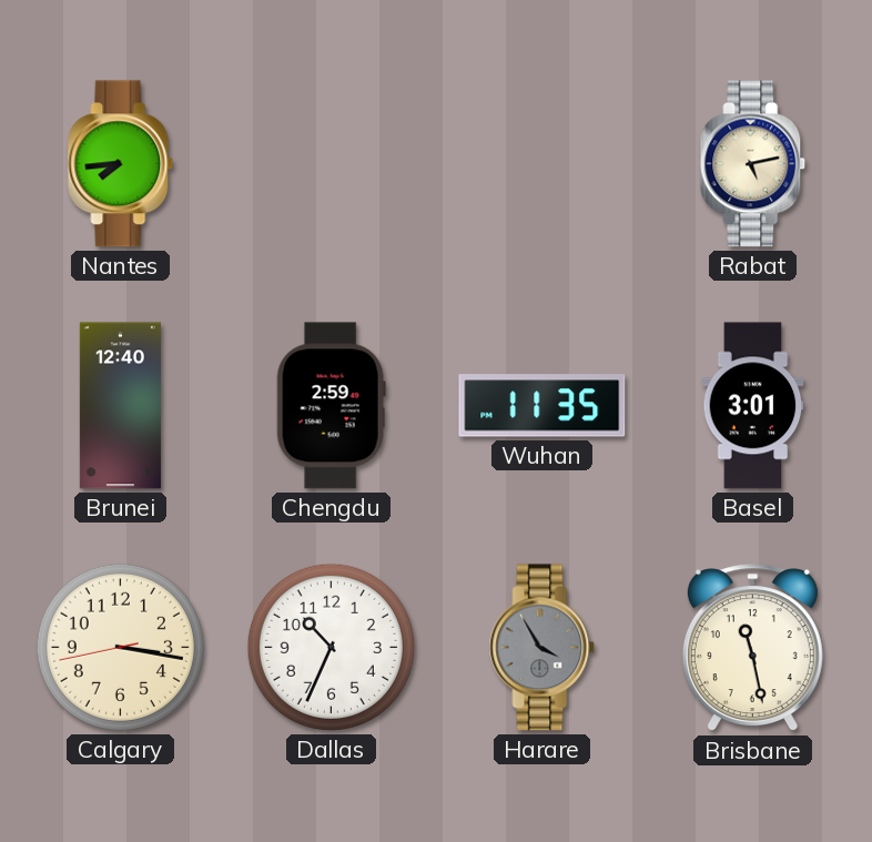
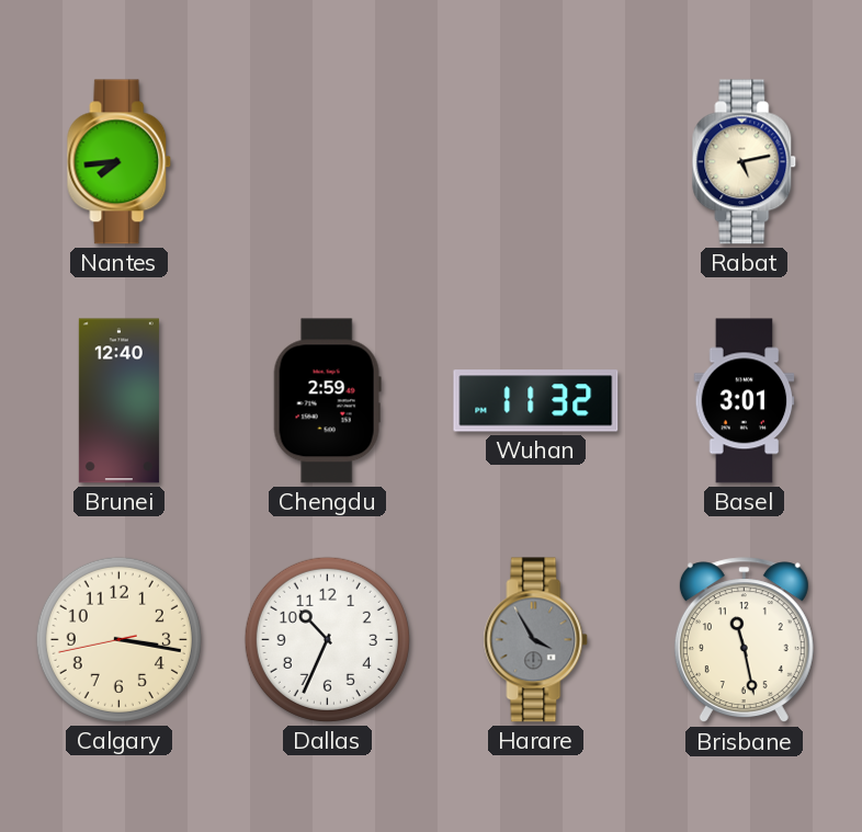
Wuhan: 11:35 -> 11:32 (536, 401)
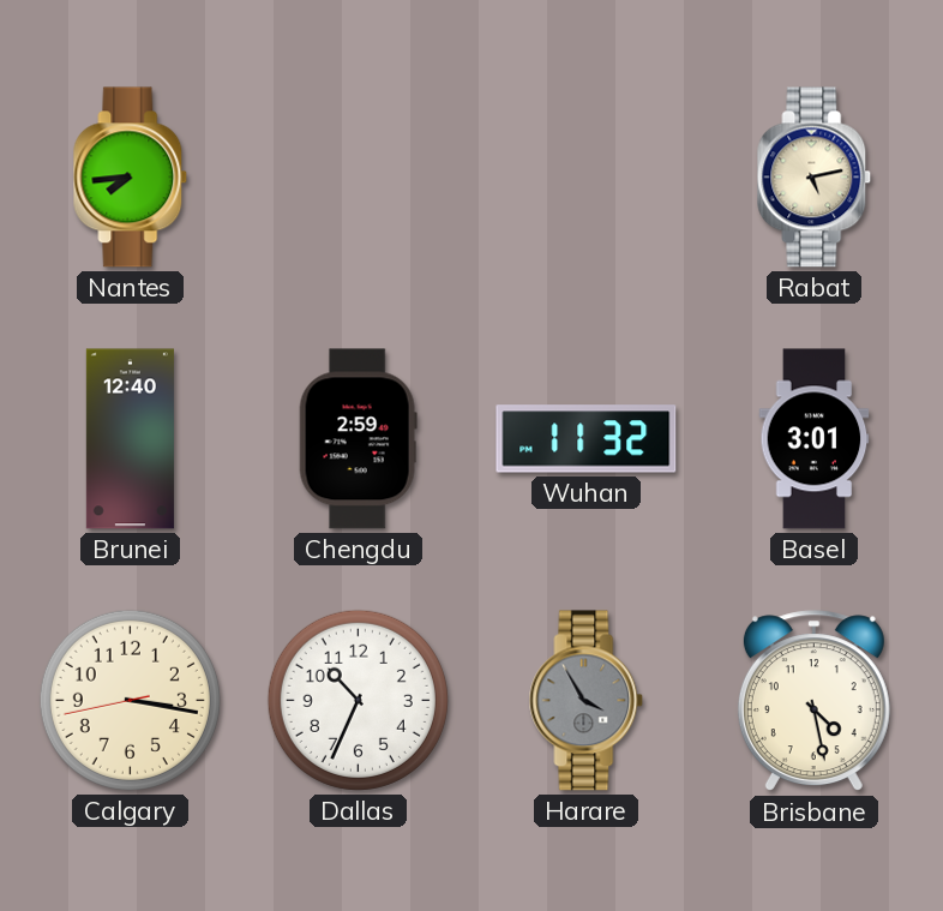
Brisbane: 11:28 -> 4:28 (813, 701)
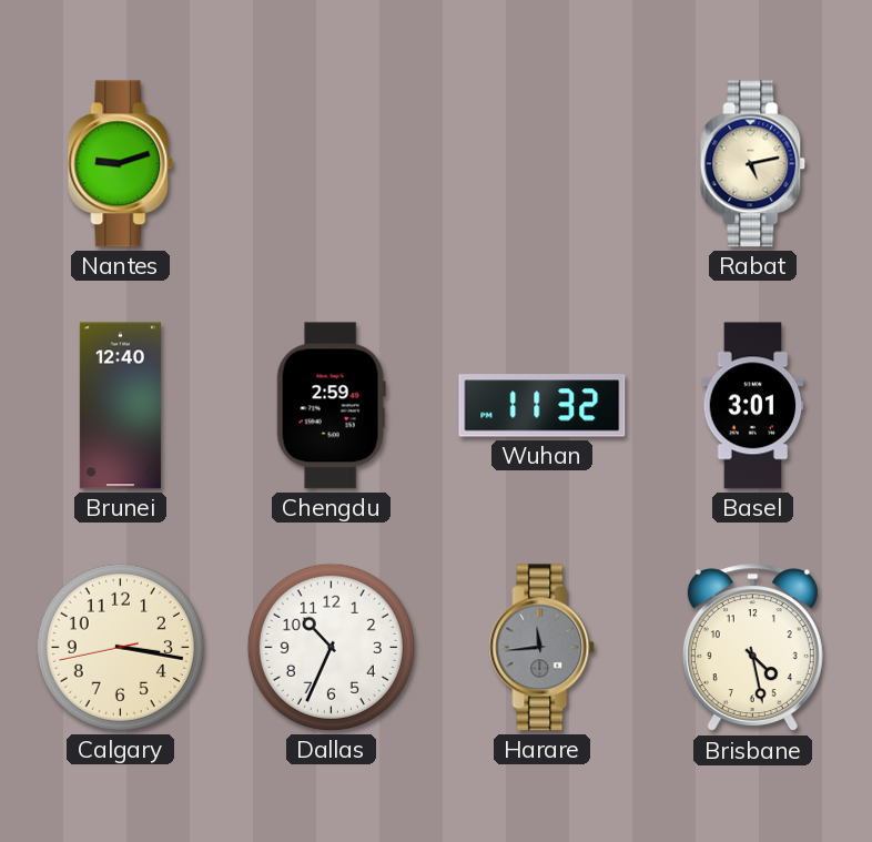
Nantes: 7:44 -> 9:12 (121, 164)
Harare: 3:55 -> 11:44 (543, 648)
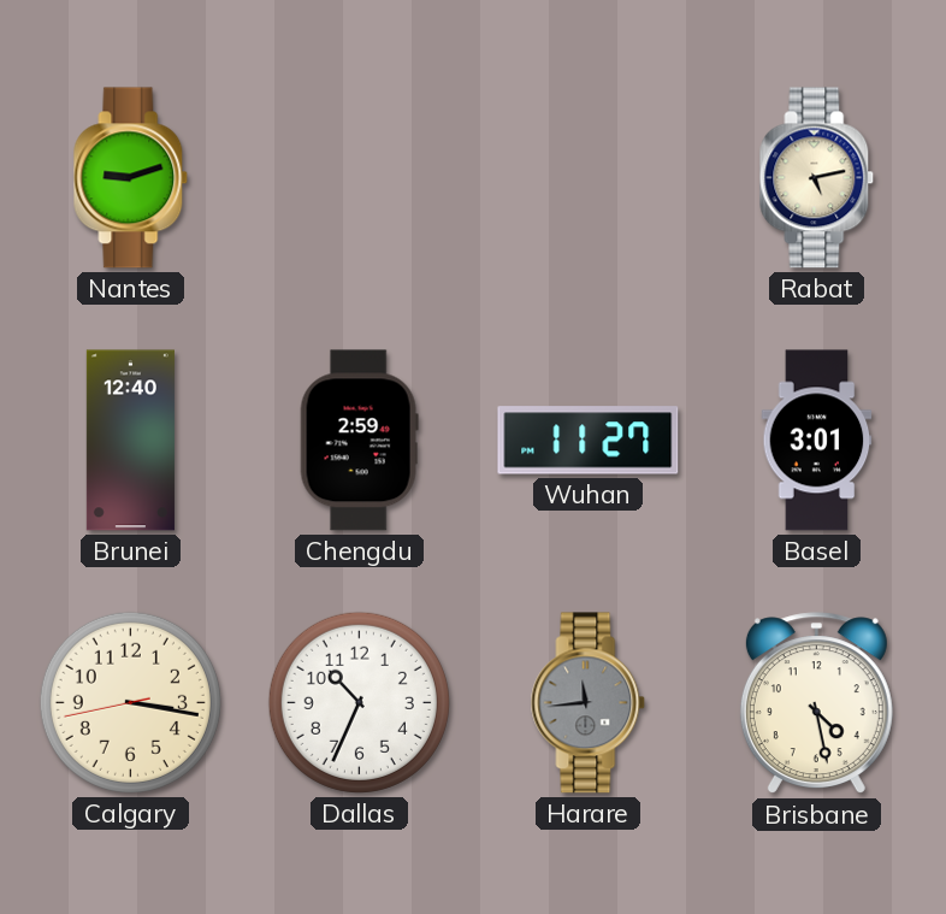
Wuhan: 11:32 -> 11:27 (589, 441)
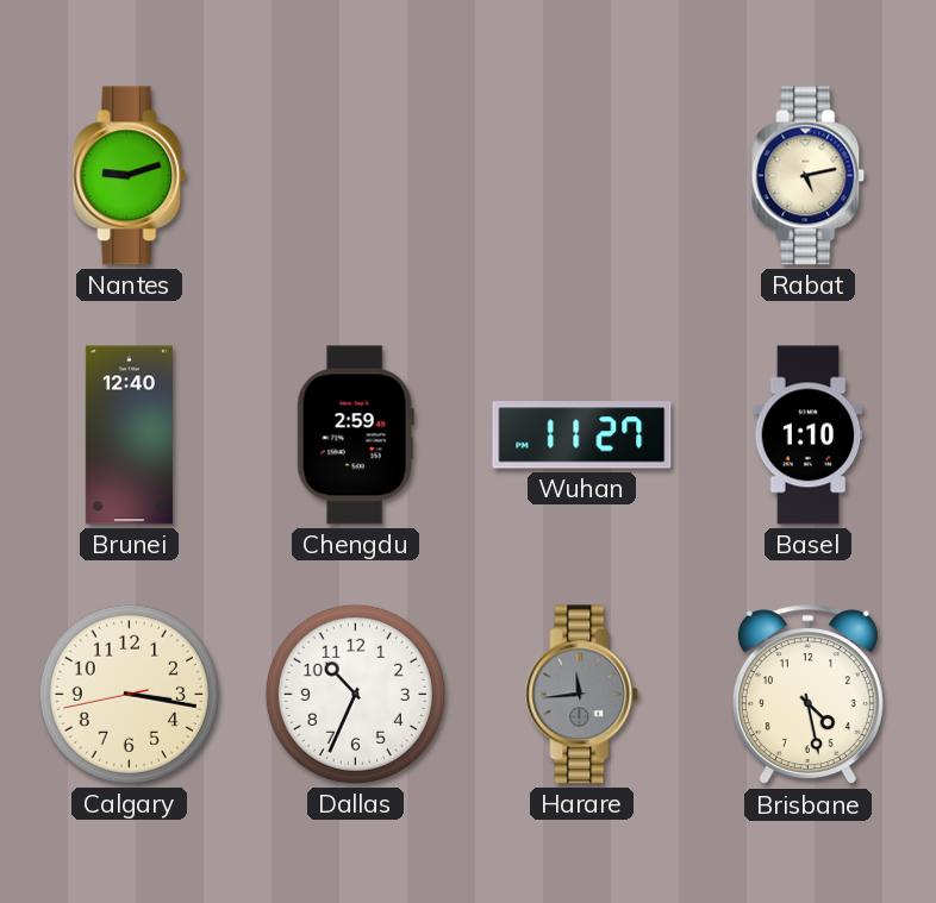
Basel: 3:01 -> 1:10 (809, 435)
